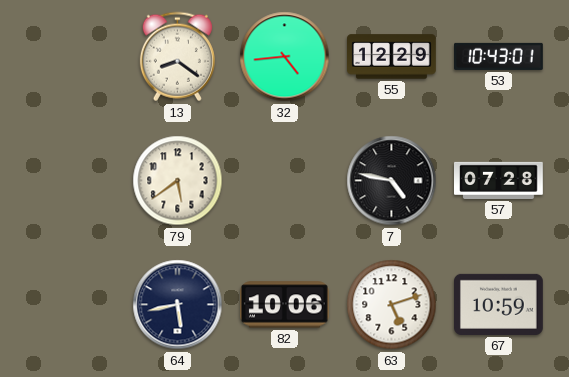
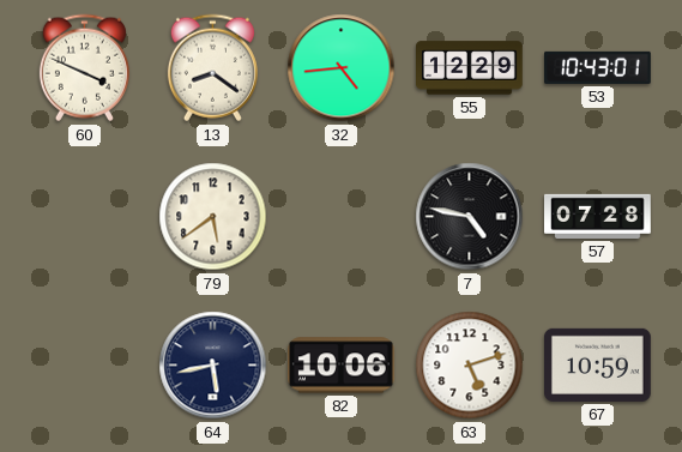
60: none -> 3:49 (84, 68)
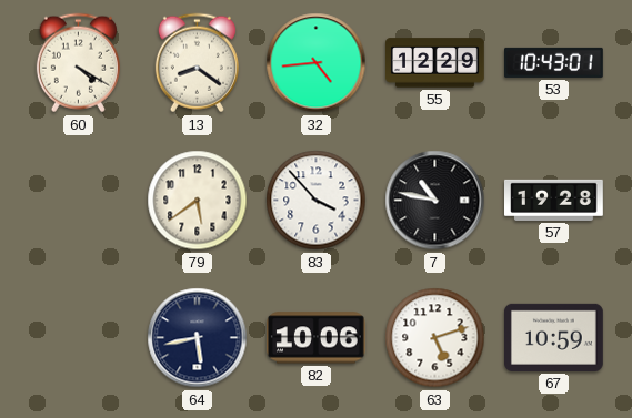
60: 3:49 -> 4:20 (78, 63)
83: none -> 3:53 (317, 201)
7: 4:47 -> 10:47 (435, 201)
57: 07:28 -> 19:28 (554, 200)
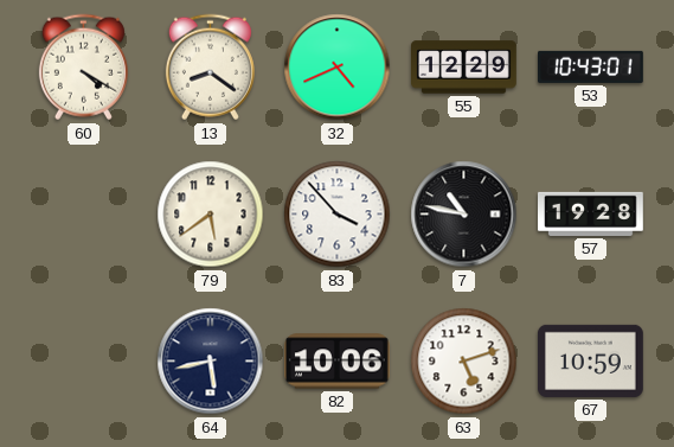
32: 4:44 -> 4:41 (338, 68)
